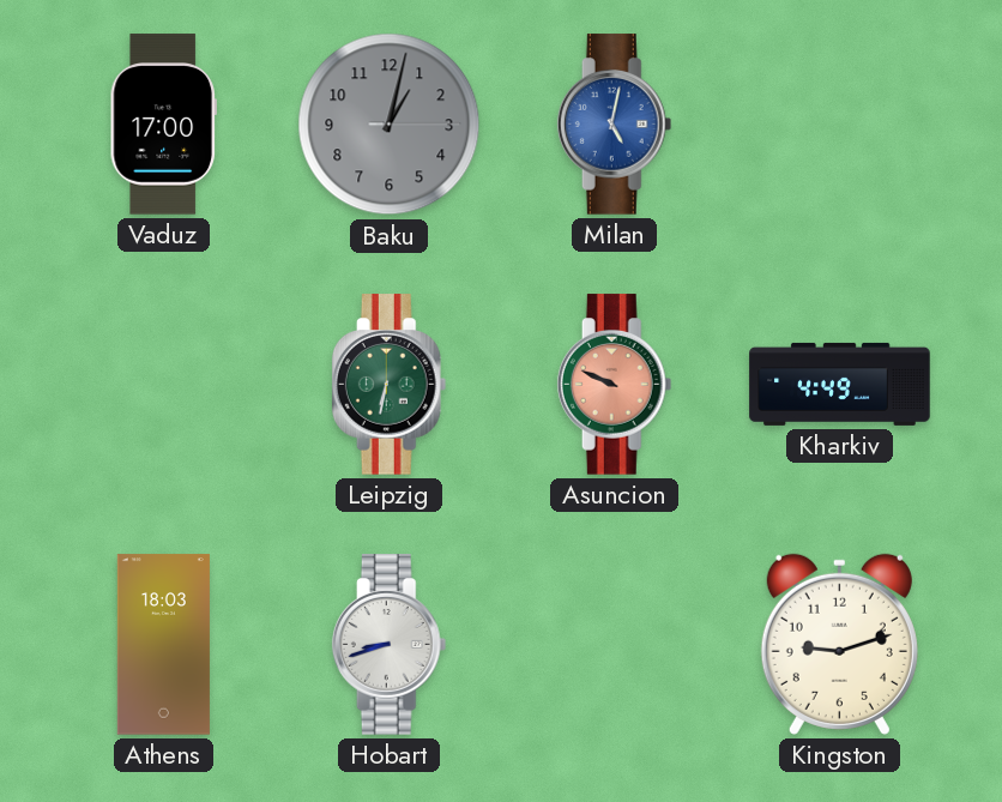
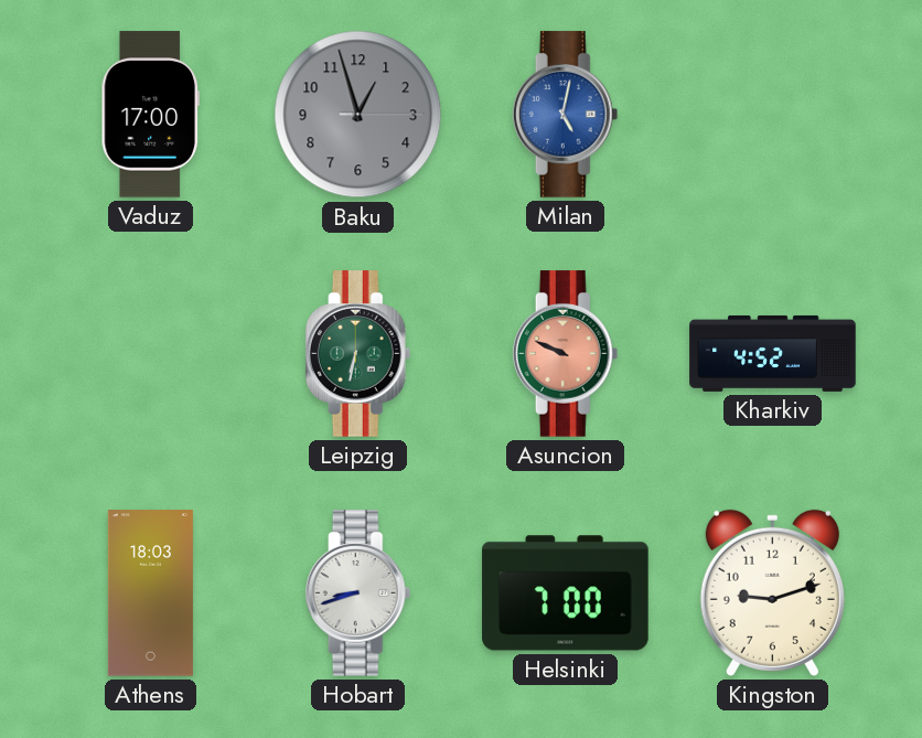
Baku: 1:02 -> 12:57 (358, 115)
Kharkiv: 4:49 -> 4:52 (773, 353)
Helsinki: none -> 7:00 (566, 593)
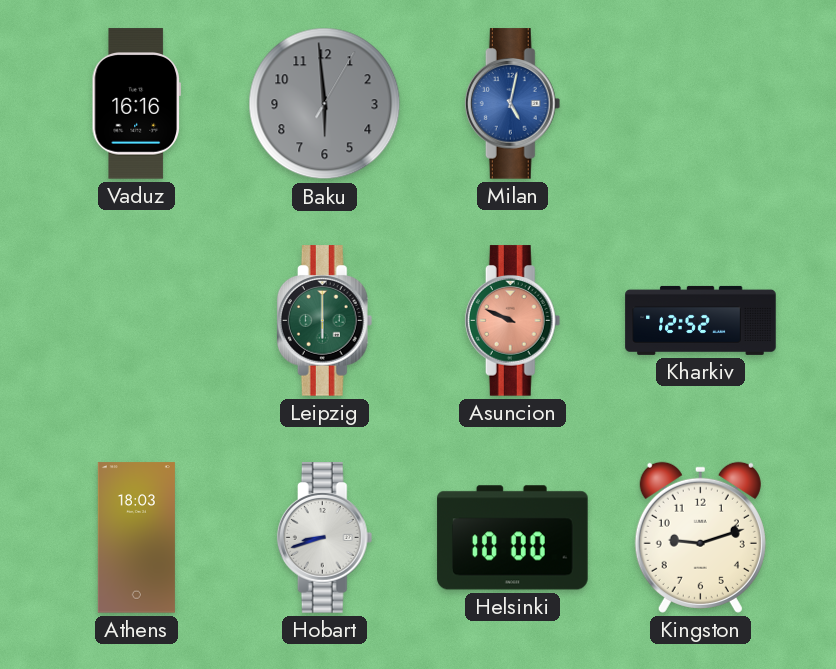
Vaduz: 17:00 -> 16:16 (136, 104)
Baku: 12:57 -> 5:59 (325, 104)
Leipzig: 6:32 -> 6:00 (325, 321)
Kharkiv: 4:52 -> 12:52 (701, 320)
Helsinki: 7:00 -> 10:00 (513, 538)
